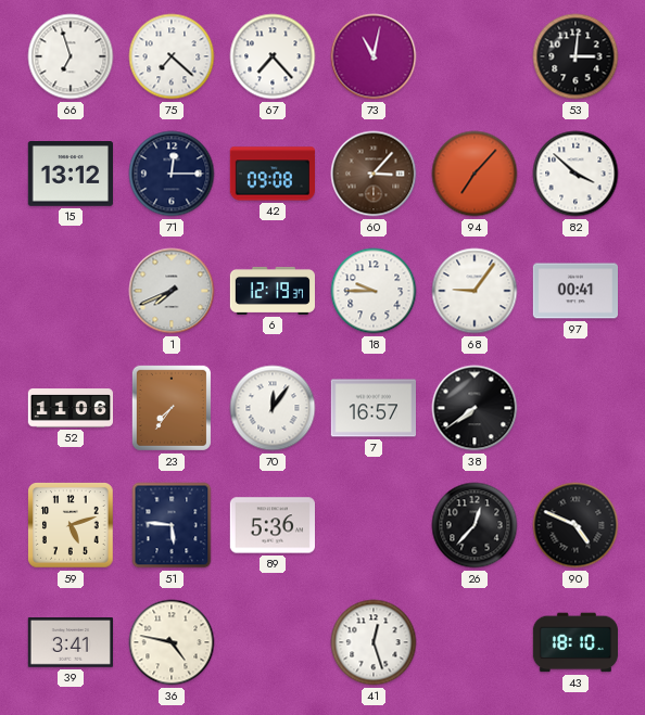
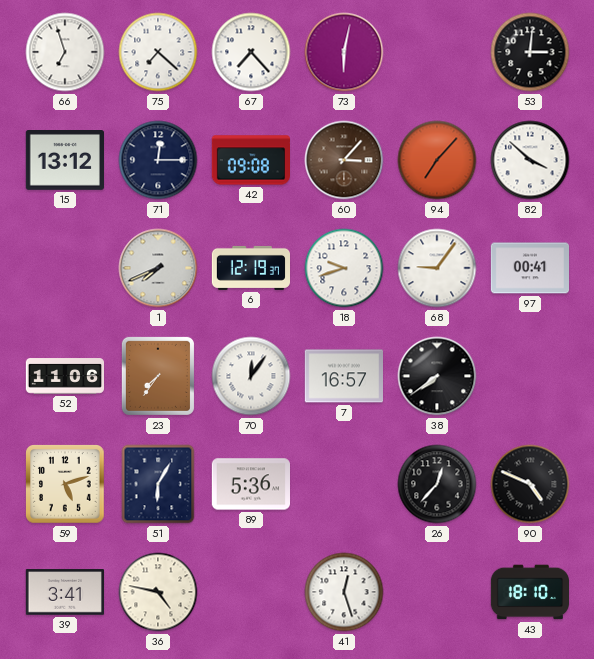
73: 11:02 -> 6:02 (344, 52)
18: 9:45 -> 9:42 (344, 268)
51: 5:46 -> 6:05 (158, 484)
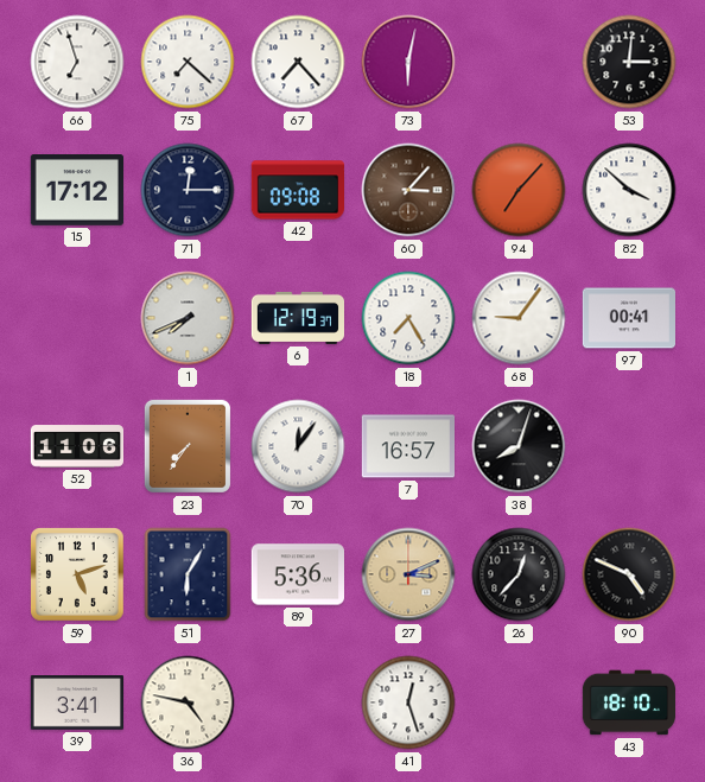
15: 13:12 -> 17:12 (76, 191)
18: 9:42 -> 7:25 (408, 318)
38: 7:39 -> 8:03 (519, 446)
27: none -> 3:11 (408, 574)
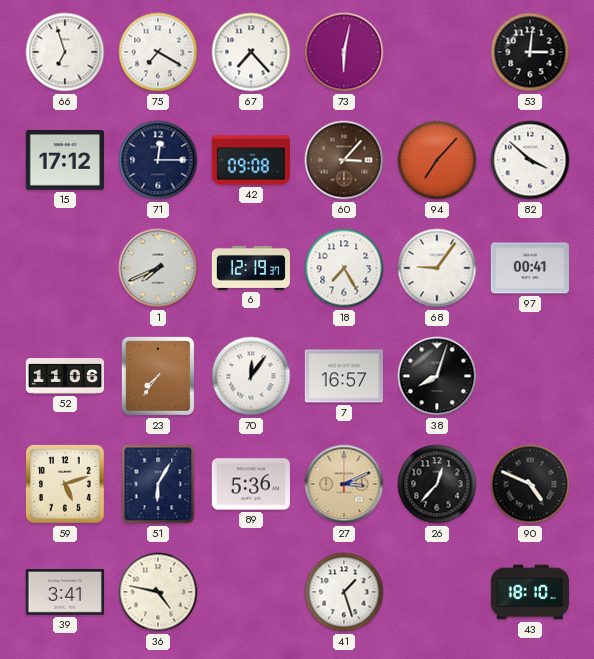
75: 7:22 -> 7:20 (158, 52)
41: 12:27 -> 1:27 (344, 592)
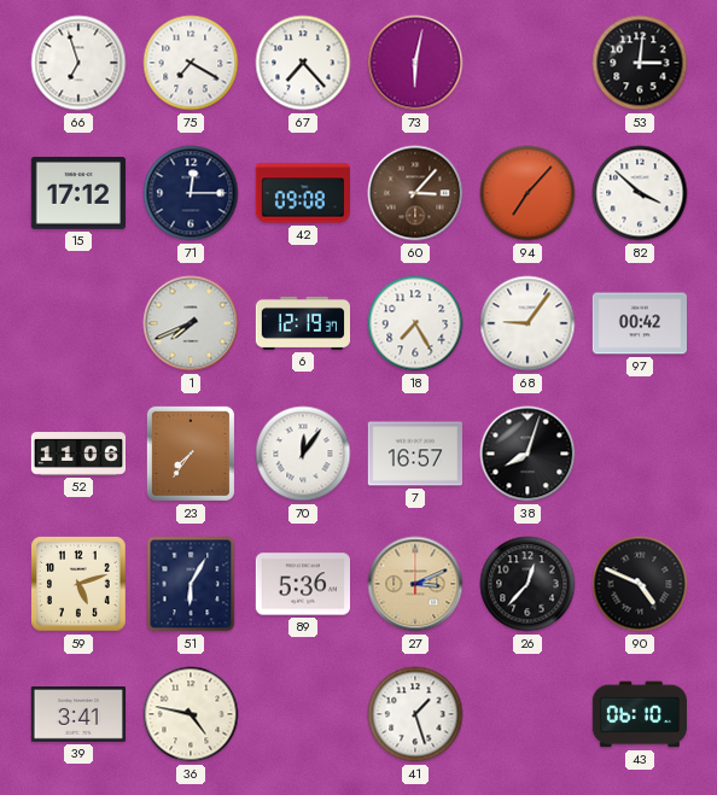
97: 00:41 -> 00:42 (639, 323)
43: 18:10 -> 06:10 (639, 714)
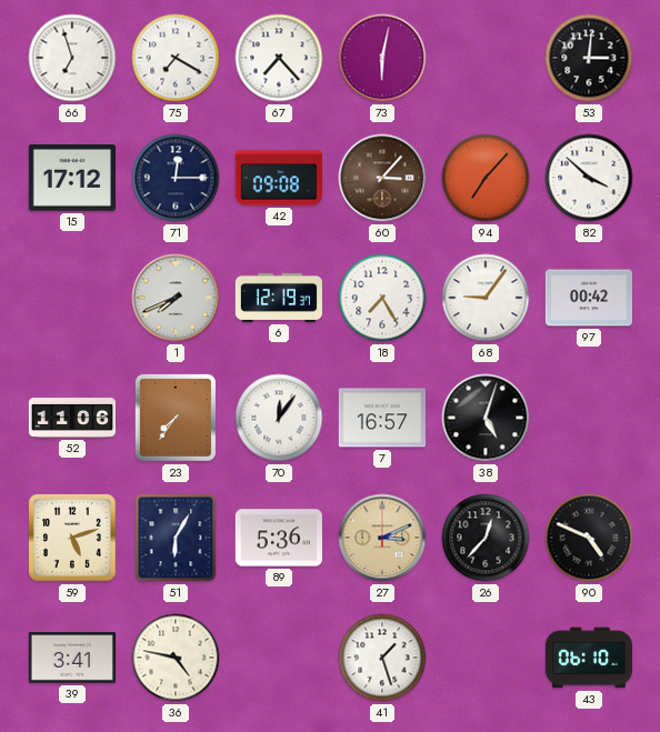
38: 8:03 -> 5:03 (486, 418)
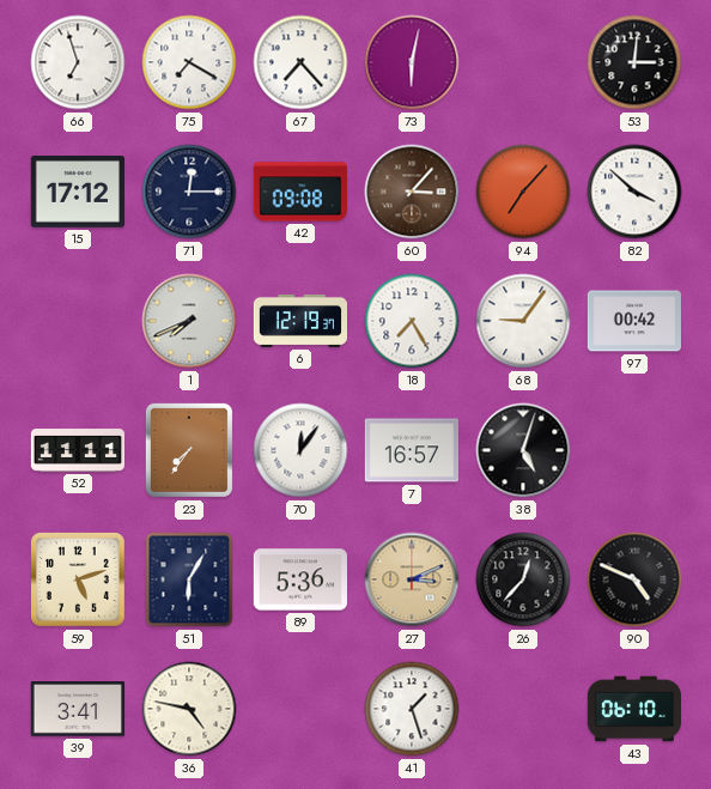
52: 11:06 -> 11:11 (78, 450)
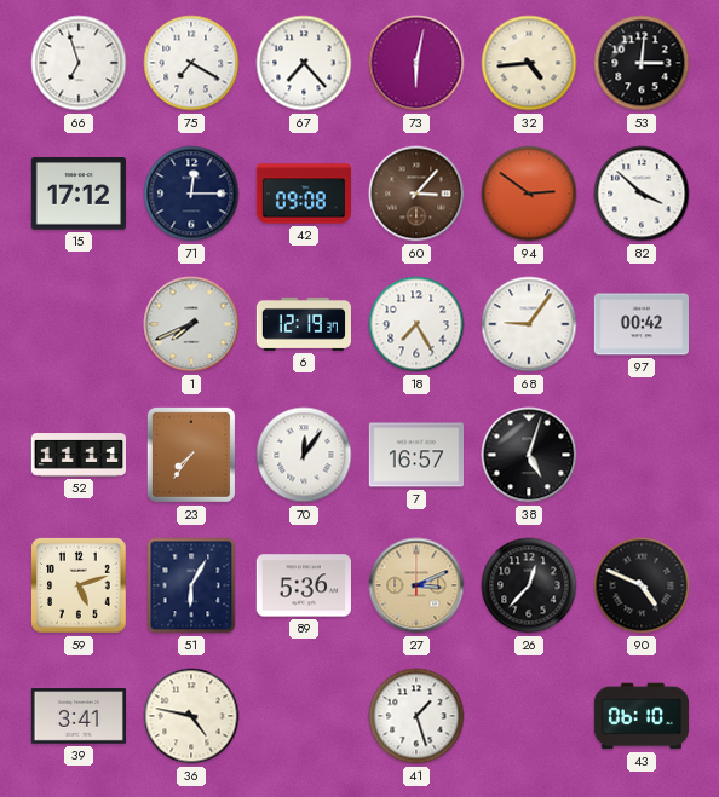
32: none -> 4:44 (529, 63)
94: 7:07 -> 2:51 (529, 194)
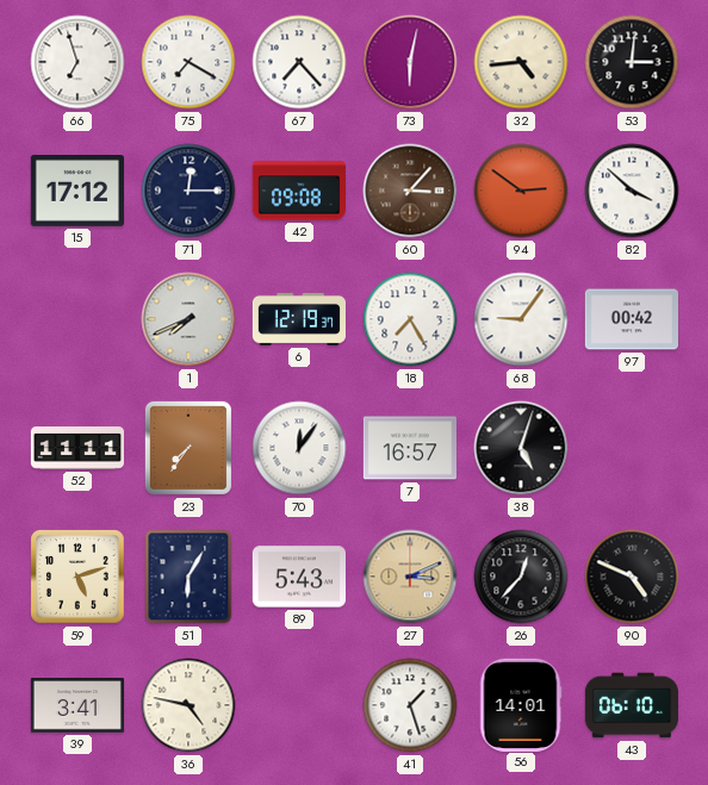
89: 5:36 -> 5:43 (298, 577)
56: none -> 14:01 (521, 704)
